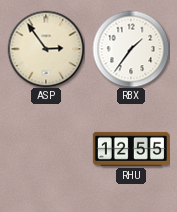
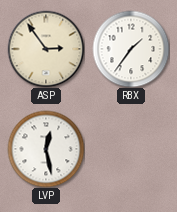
LVP: none -> 12:28 (46, 149)
RHU: 12:55 -> none (131, 149)
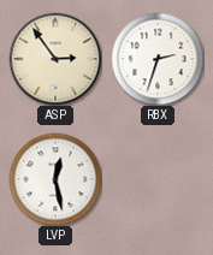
RBX: 1:36 -> 2:33 (158, 59)
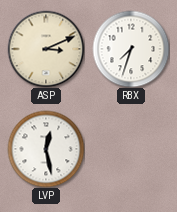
ASP: 2:54 -> 3:11 (46, 49)
RBX: 2:33 -> 7:33 (131, 49)
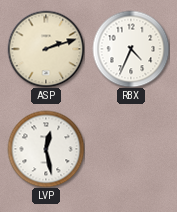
ASP: 3:11 -> 2:12 (46, 49)
RBX: 7:33 -> 4:34 (131, 49)
